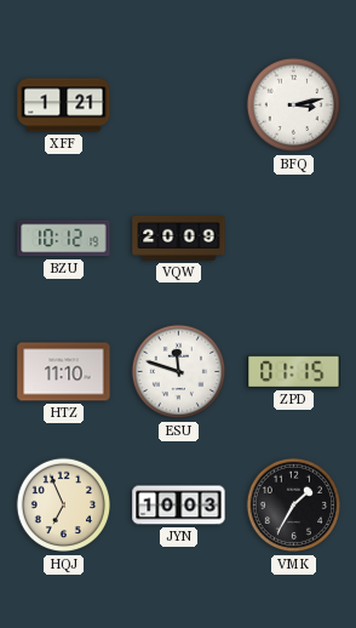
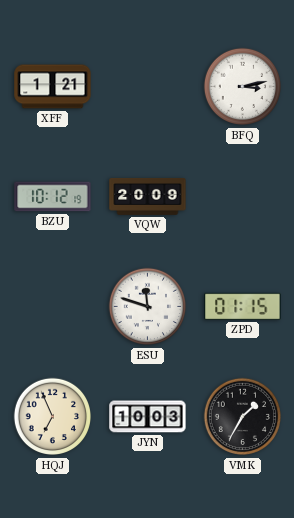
HTZ: 11:10 -> none (64, 372)
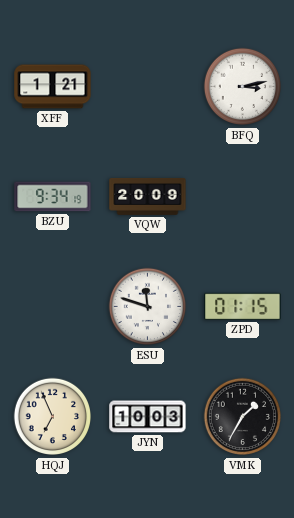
BZU: 10:12 -> 9:34 (53, 197)
